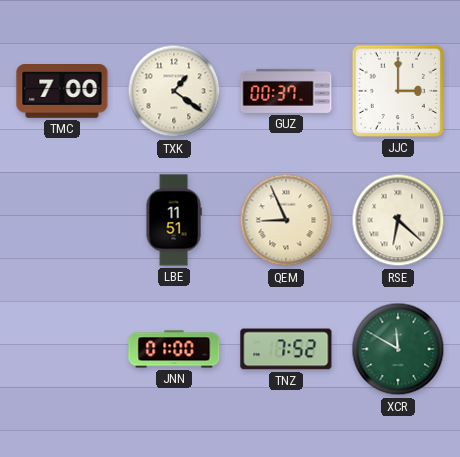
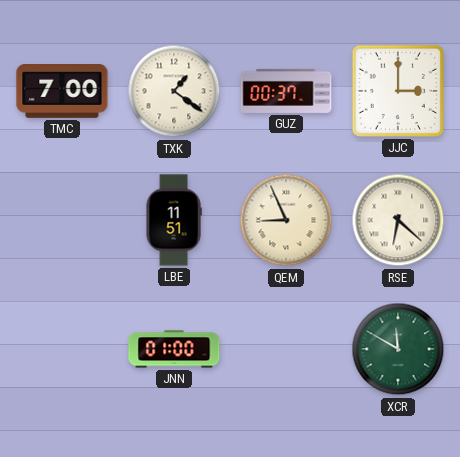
TNZ: 7:52 -> none (286, 349)
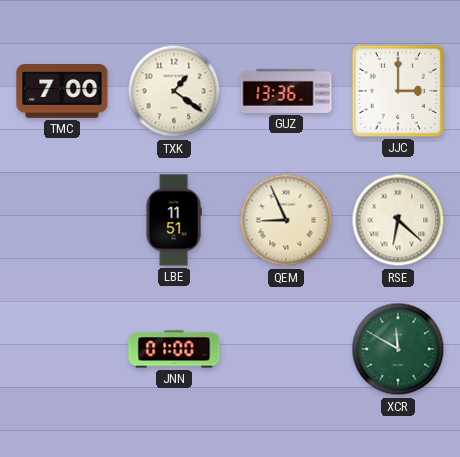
GUZ: 00:37 -> 13:36 (286, 91)
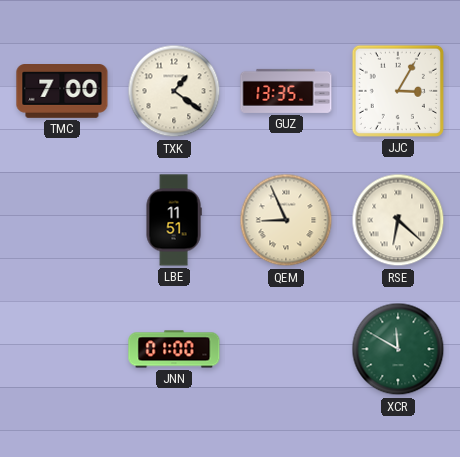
GUZ: 13:36 -> 13:35 (286, 91)
JJC: 3:00 -> 3:05 (398, 91)
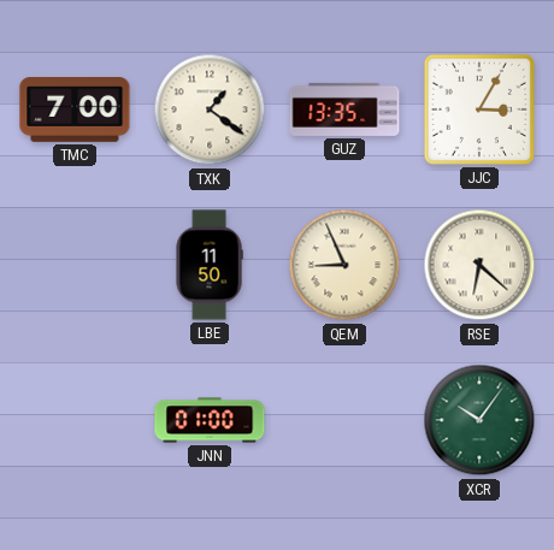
LBE: 11:51 -> 11:50 (210, 265)
XCR: 11:50 -> 10:06 (479, 420)
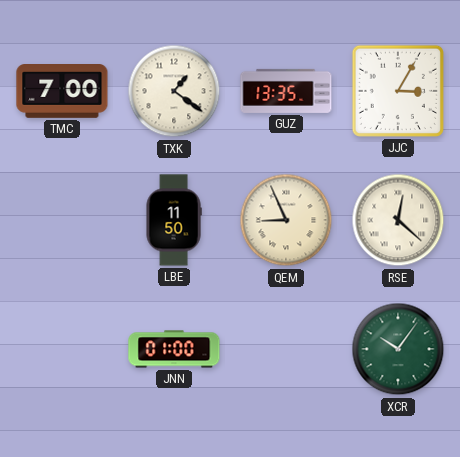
RSE: 6:22 -> 12:22 (398, 220)
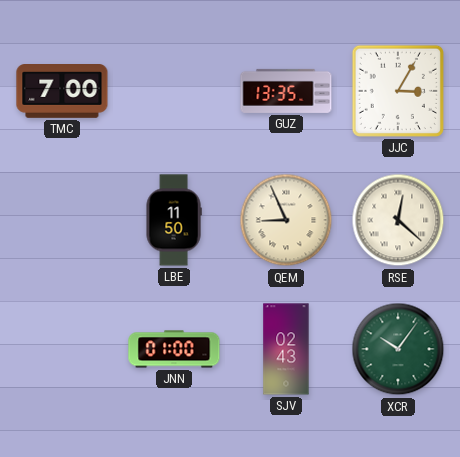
TXK: 1:21 -> none (174, 91)
SJV: none -> 02:43 (286, 349)
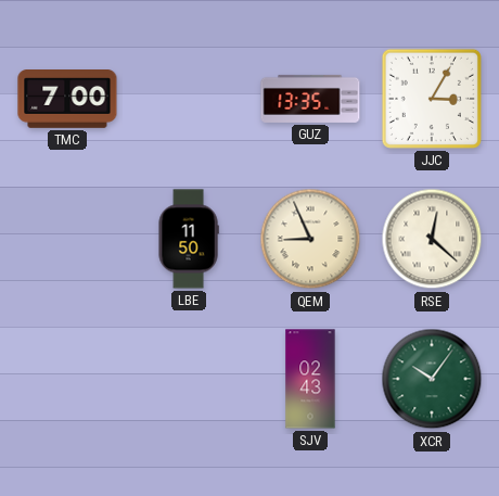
JNN: 01:00 -> none (174, 349)
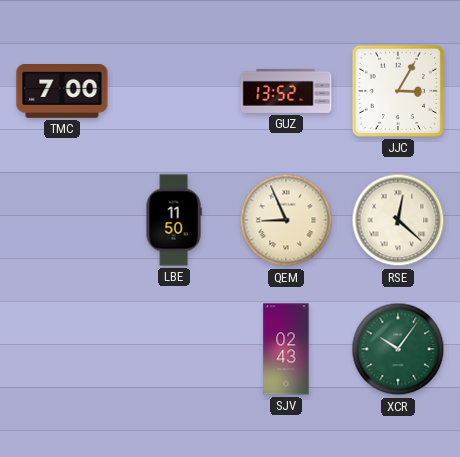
GUZ: 13:35 -> 13:52 (286, 91)
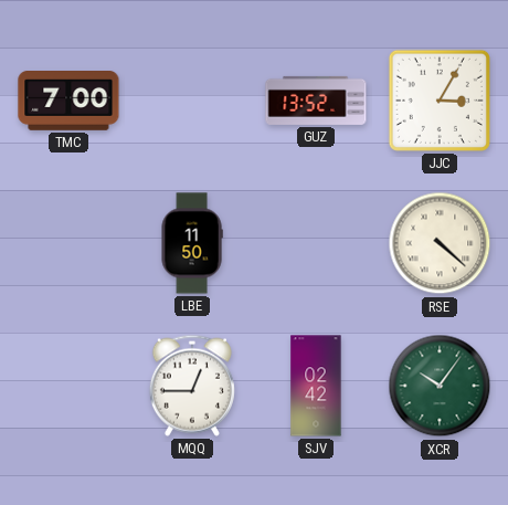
QEM: 8:56 -> none (286, 220)
RSE: 12:22 -> 4:22 (440, 243)
MQQ: none -> 12:45 (192, 386)
SJV: 02:43 -> 02:42 (316, 386)
